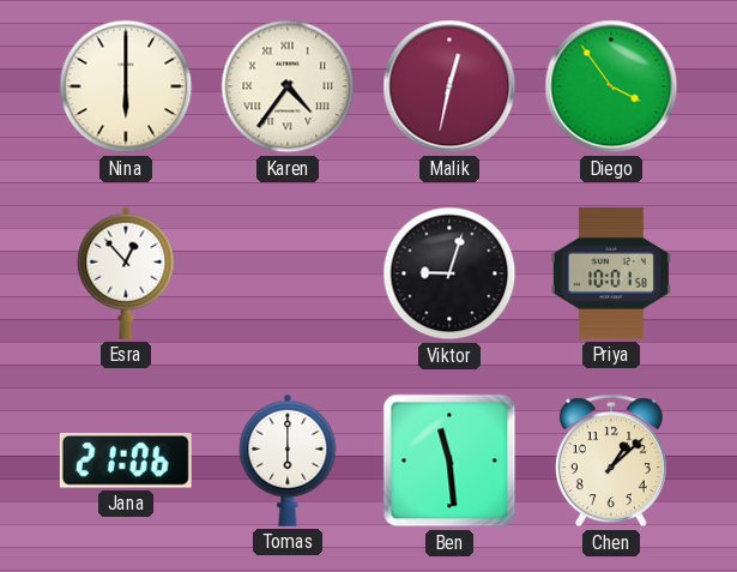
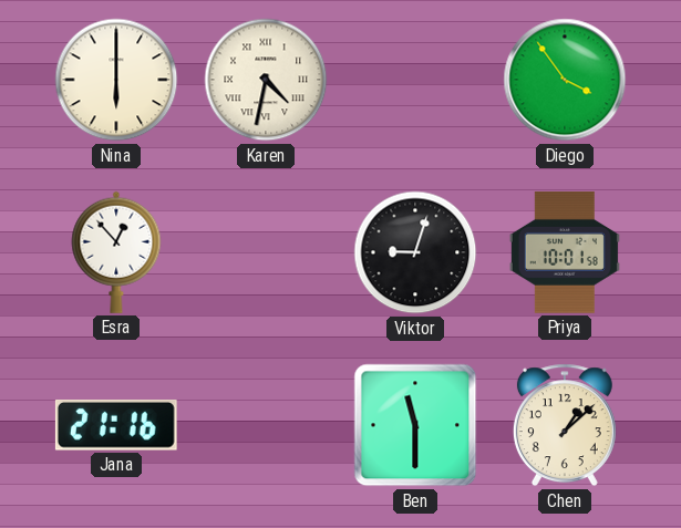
Karen: 4:36 -> 4:32 (266, 80)
Malik: 12:32 -> none (449, 86)
Jana: 21:06 -> 21:16 (116, 426)
Tomas: 6:00 -> none (288, 460)
Ben: 11:29 -> 11:30 (415, 425)
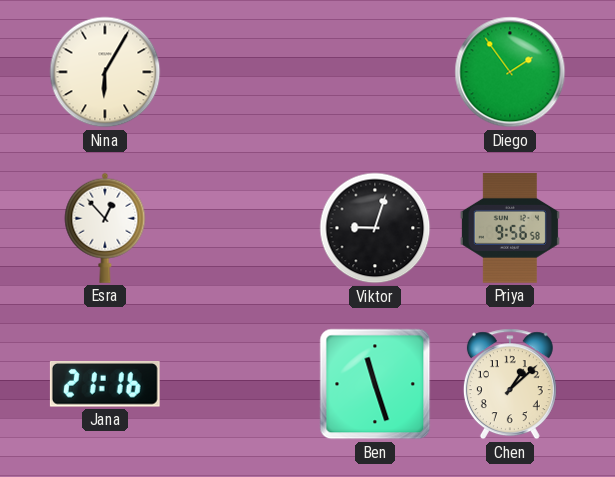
Nina: 6:00 -> 6:05 (105, 72)
Karen: 4:32 -> none (266, 80)
Diego: 3:54 -> 1:54 (510, 72)
Priya: 10:01 -> 9:56 (510, 228)
Ben: 11:30 -> 11:27 (375, 384)
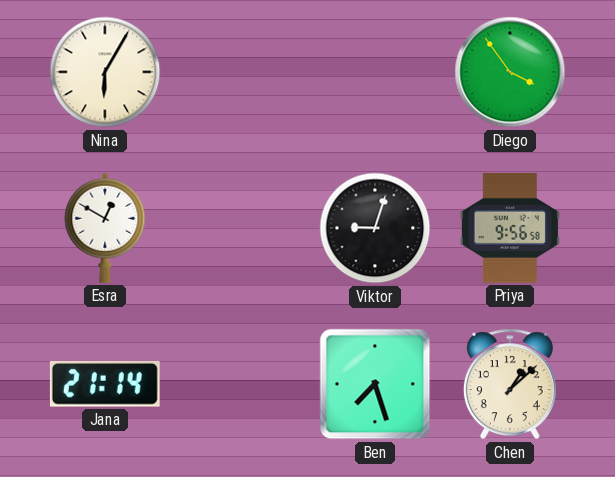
Diego: 1:54 -> 3:54 (510, 72)
Esra: 12:53 -> 12:50 (105, 228)
Jana: 21:16 -> 21:14 (105, 385)
Ben: 11:27 -> 7:27 (375, 384)
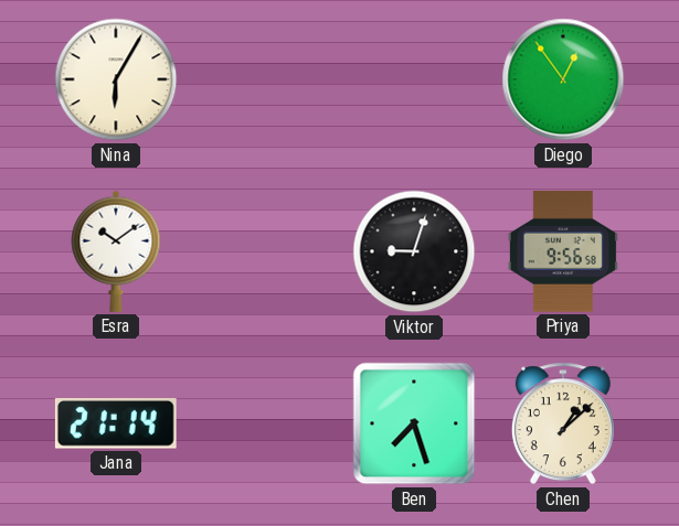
Diego: 3:54 -> 12:54 (563, 79)
Esra: 12:50 -> 10:09 (116, 251)
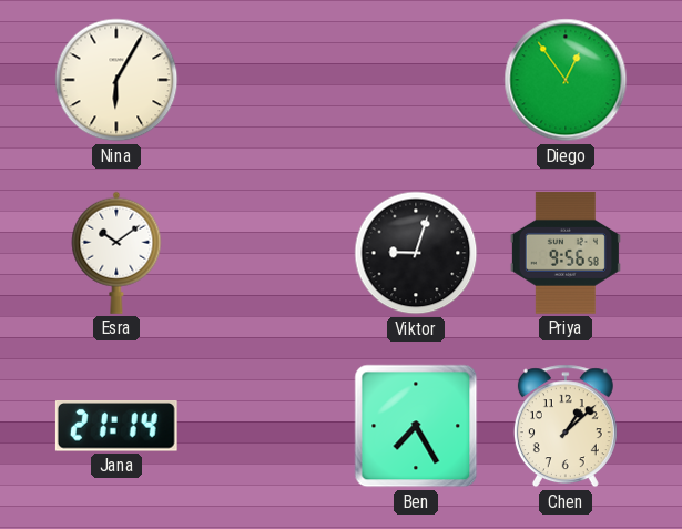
Ben: 7:27 -> 7:25 (416, 426)
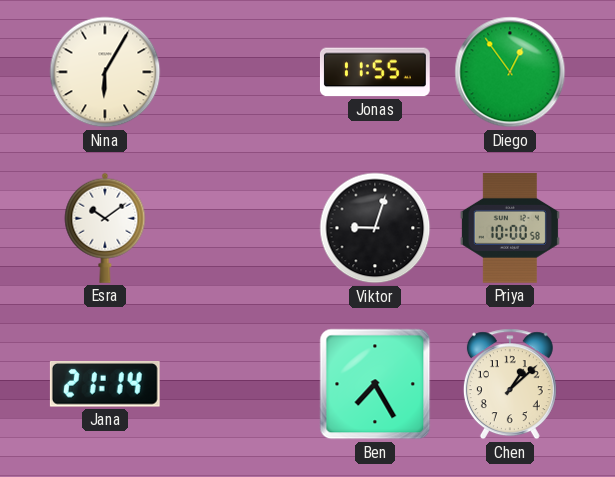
Jonas: none -> 11:55 (375, 72)
Priya: 9:56 -> 10:00 (510, 228)
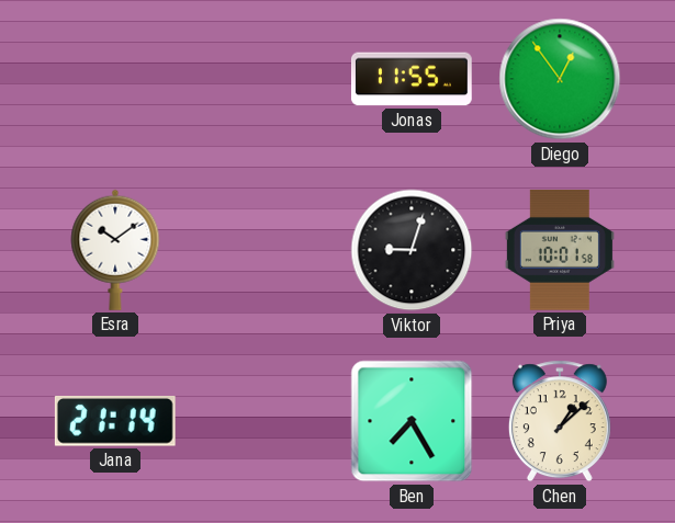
Nina: 6:05 -> none (105, 72)
Priya: 10:00 -> 10:01 (560, 250)
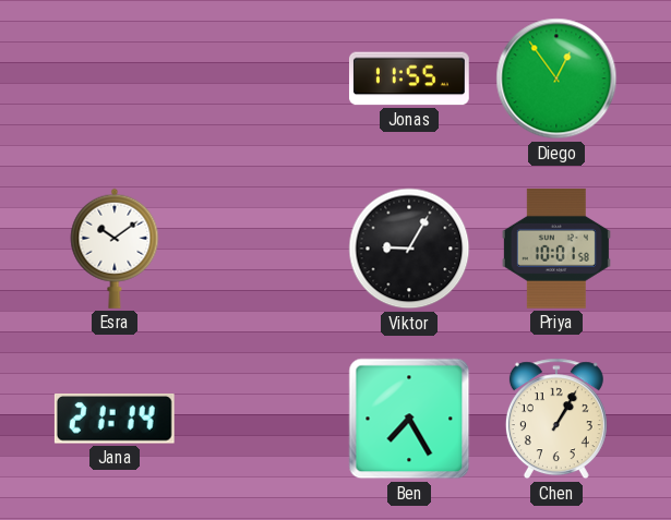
Viktor: 9:03 -> 9:05 (409, 249)
Chen: 1:08 -> 1:05 (556, 419)
